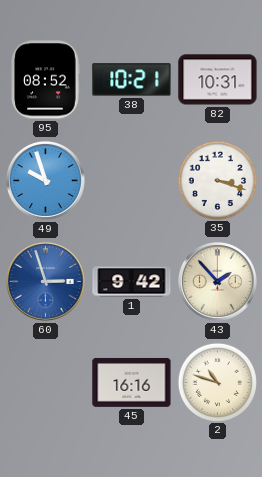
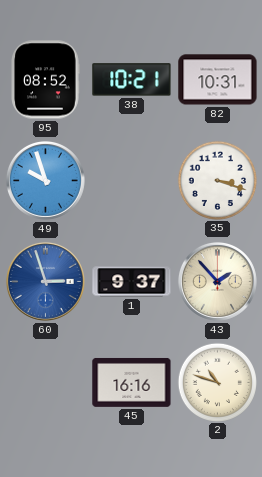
1: 9:42 -> 9:37 (132, 282)
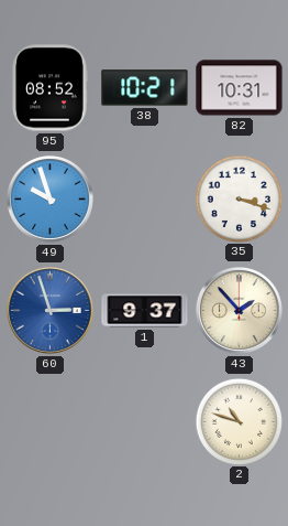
45: 16:16 -> none (132, 382)
